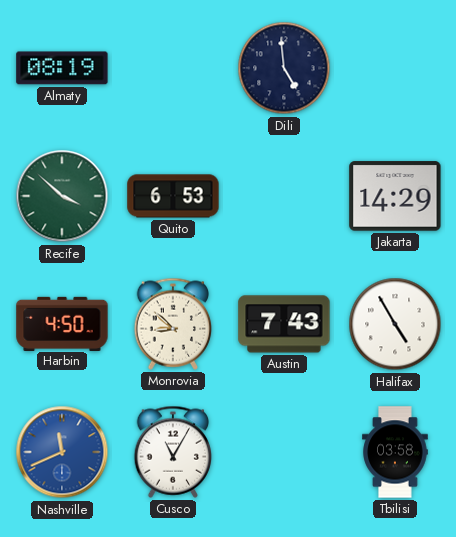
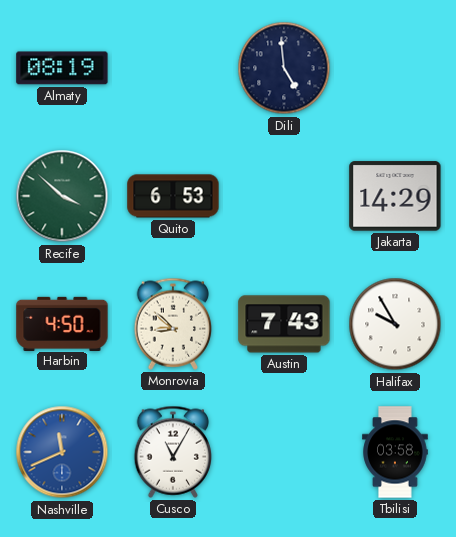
Halifax: 4:55 -> 9:55 (395, 324)
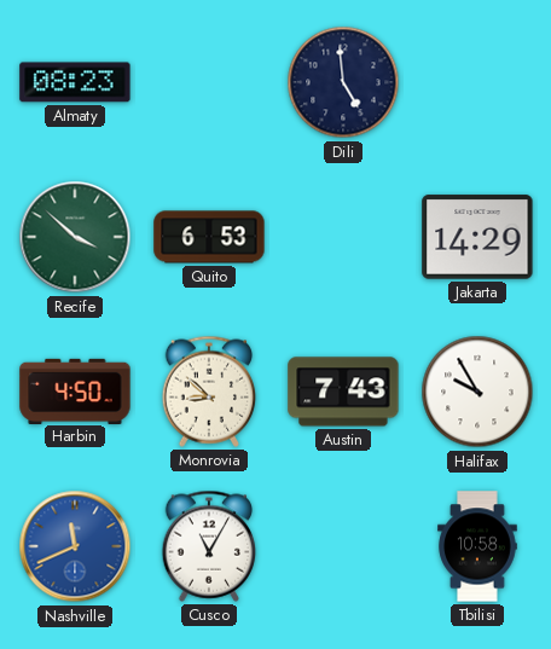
Almaty: 08:19 -> 08:23 (75, 82)
Tbilisi: 03:58 -> 10:58 (477, 546)
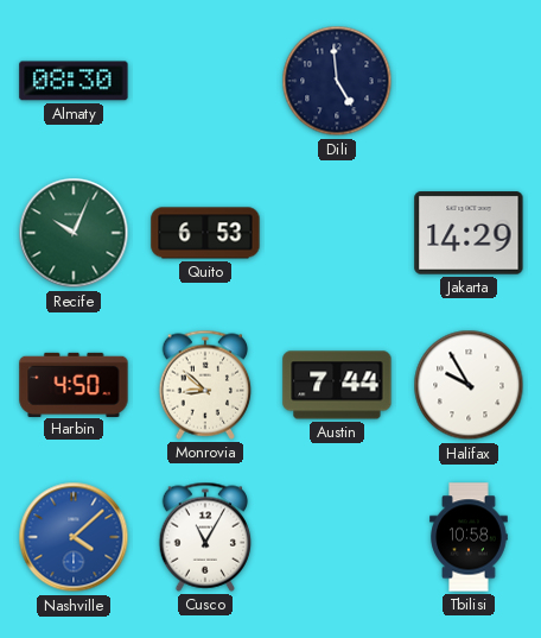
Almaty: 08:23 -> 08:30 (74, 81)
Recife: 3:52 -> 10:04 (74, 233)
Austin: 7:43 -> 7:44 (337, 385)
Nashville: 11:41 -> 4:08 (74, 537)
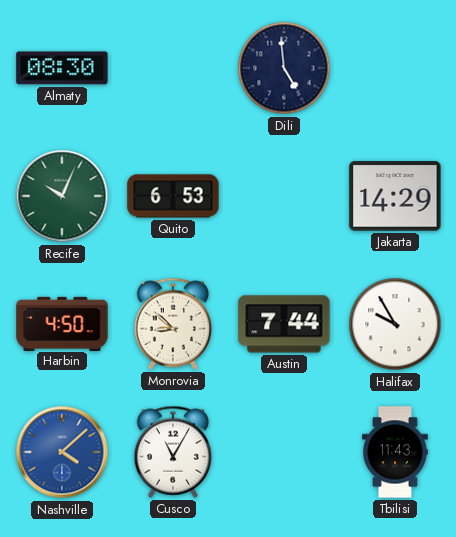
Tbilisi: 10:58 -> 11:43 (395, 452)
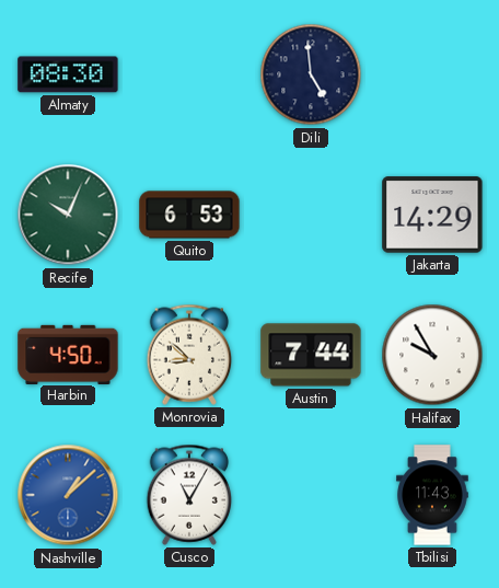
Nashville: 4:08 -> 1:08 (68, 495)
